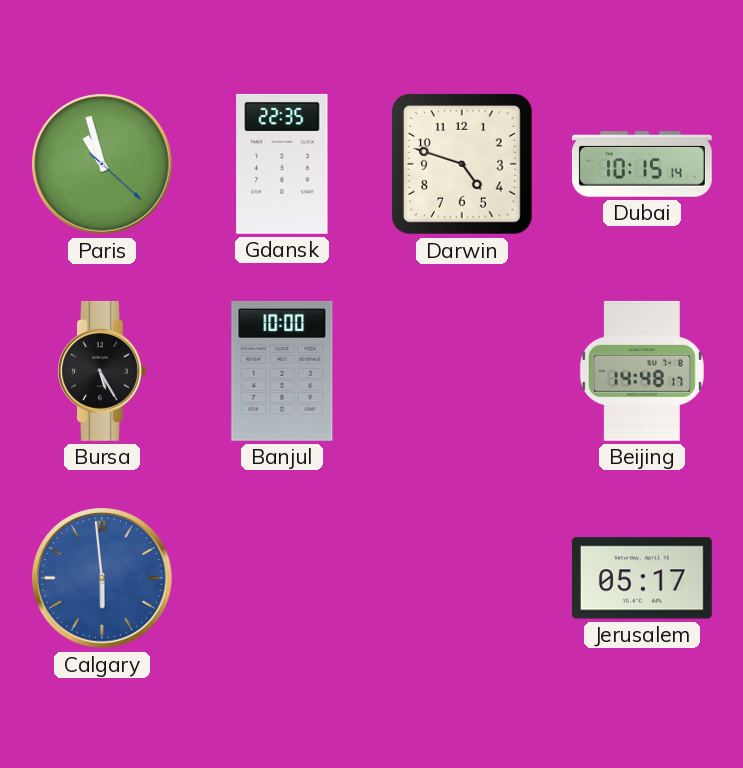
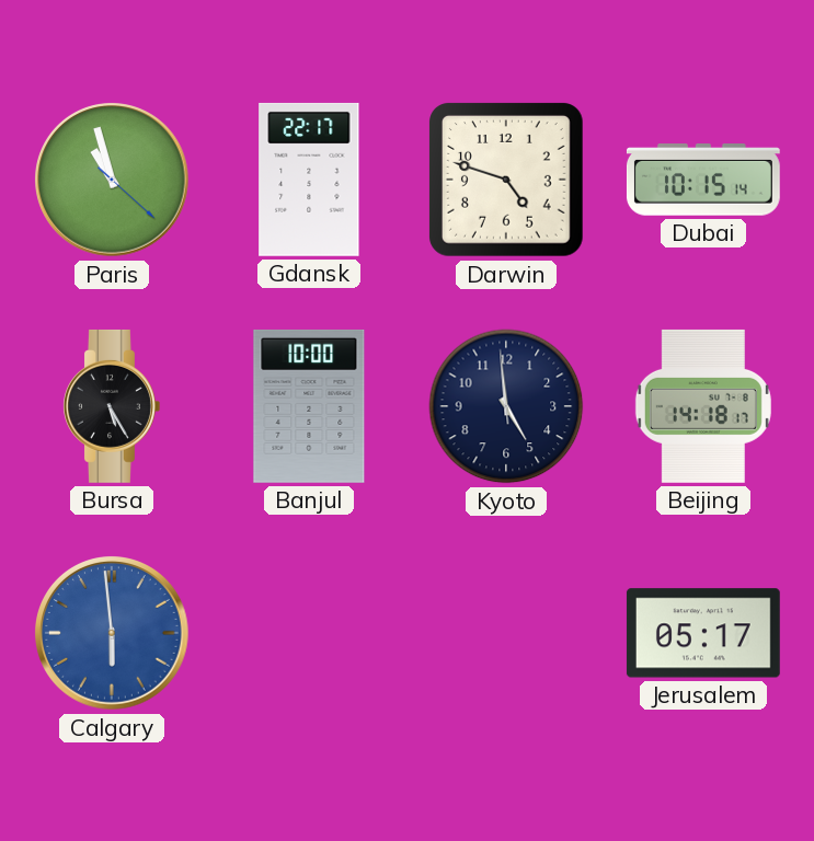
Gdansk: 22:35 -> 22:17 (309, 180)
Kyoto: none -> 4:58 (506, 406)
Beijing: 14:48 -> 14:18 (703, 406)
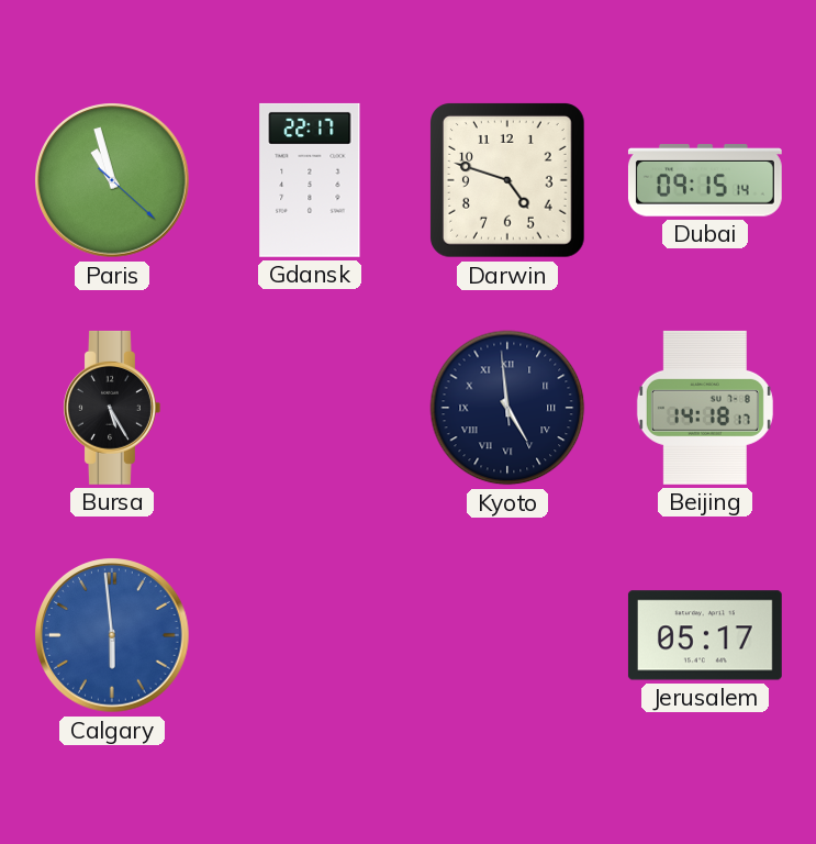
Dubai: 10:15 -> 09:15 (705, 180)
Banjul: 10:00 -> none (309, 406)
Kyoto numerals: Arabic -> Roman (507, 408)
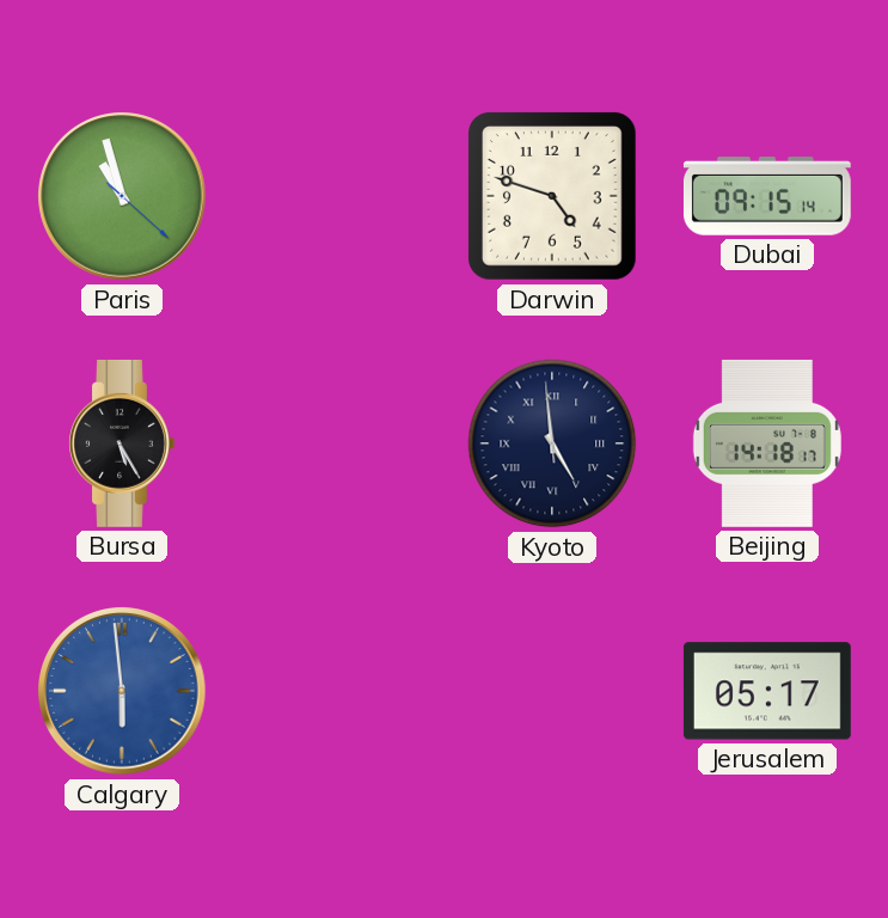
Gdansk: 22:17 -> none (310, 180)
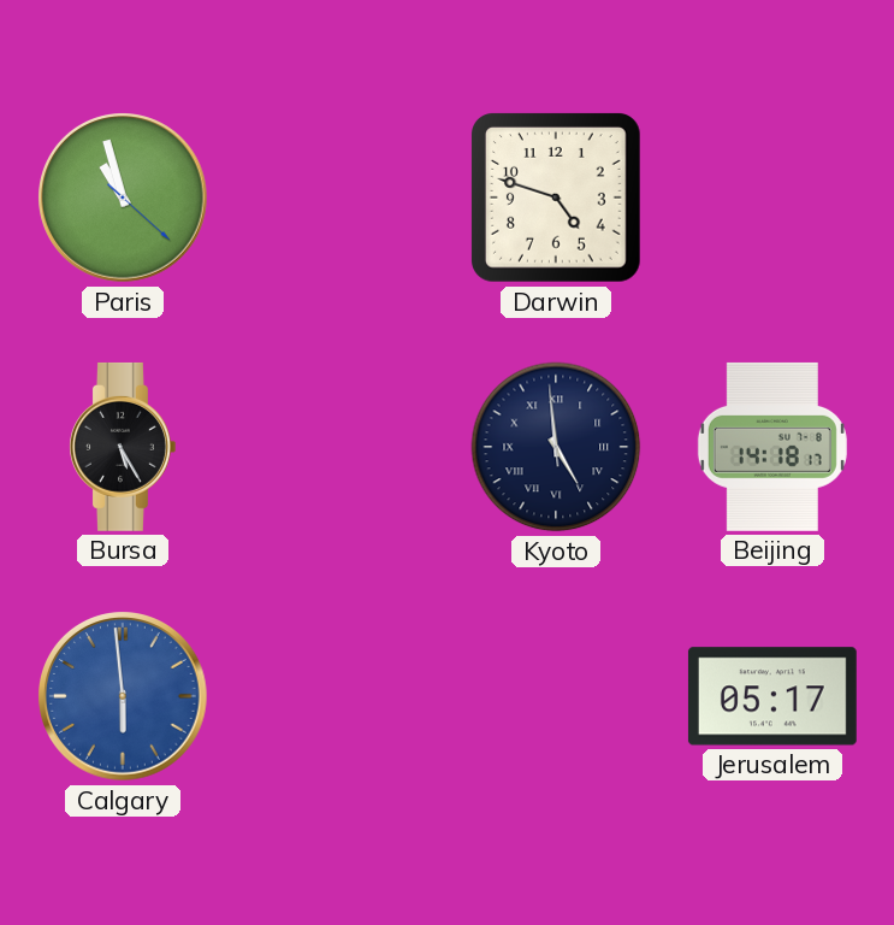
Dubai: 09:15 -> none (767, 196)
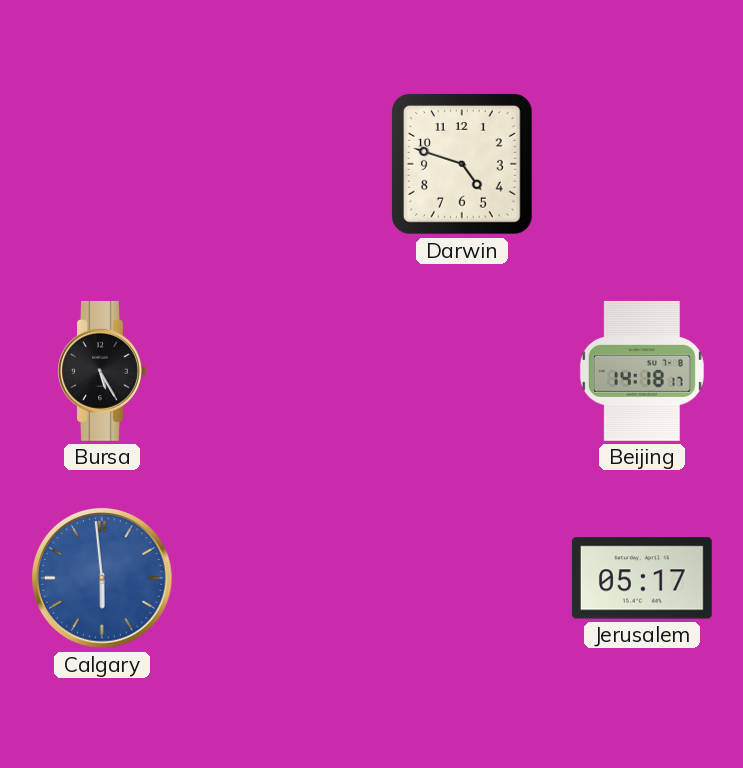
Paris: 10:57 -> none (124, 199)
Kyoto: 4:58 -> none (556, 447)
